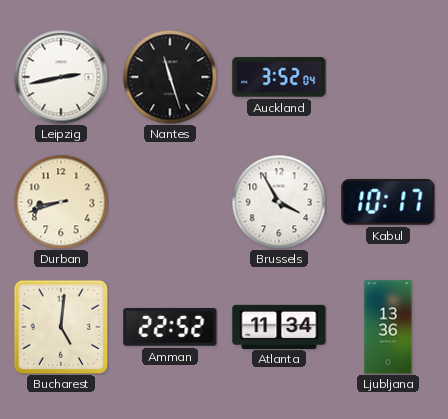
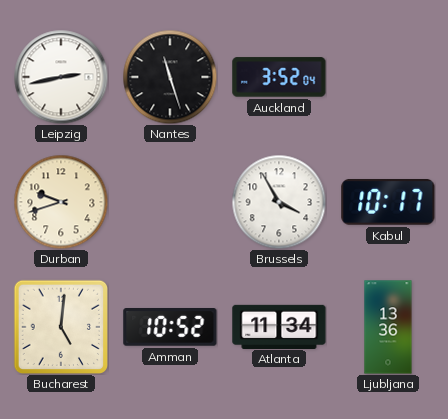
Durban: 8:42 -> 9:42 (61, 202)
Amman: 22:52 -> 10:52 (170, 328)
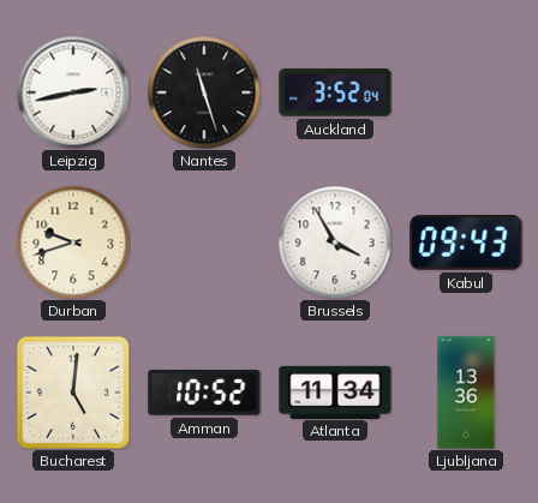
Kabul: 10:17 -> 09:43 (466, 244)
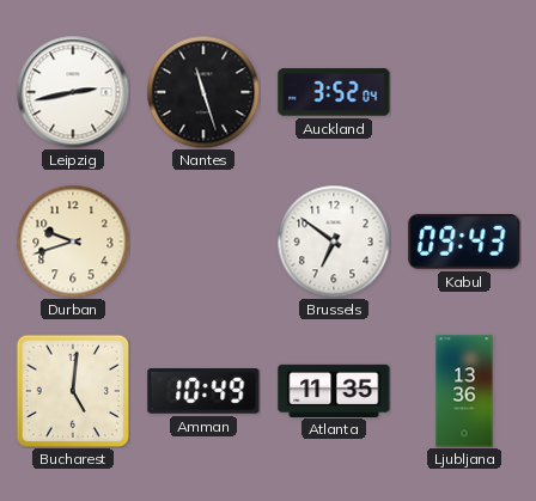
Brussels: 3:55 -> 6:51 (334, 242)
Amman: 10:52 -> 10:49 (203, 392)
Atlanta: 11:34 -> 11:35 (334, 390)
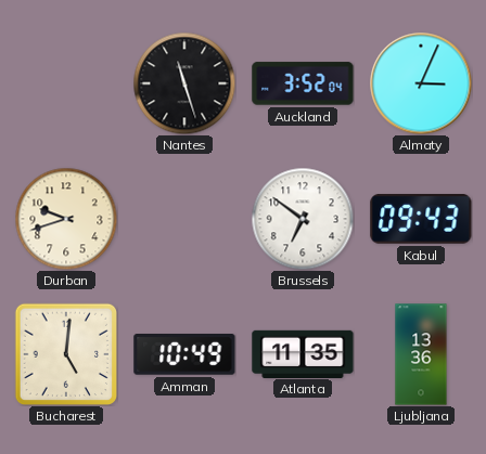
Leipzig: 2:43 -> none (73, 92)
Almaty: none -> 3:04 (421, 83)
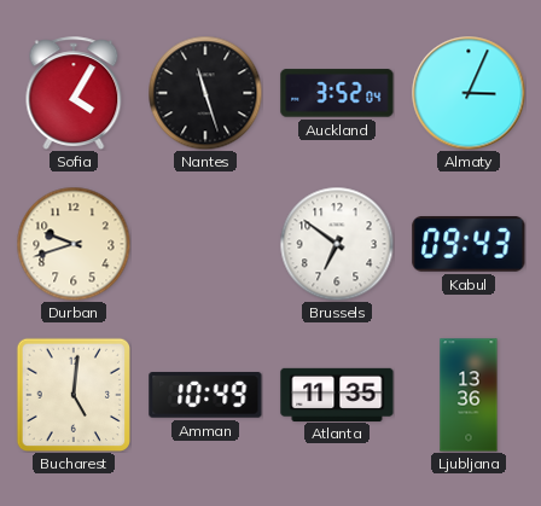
Sofia: none -> 4:05 (74, 93)
